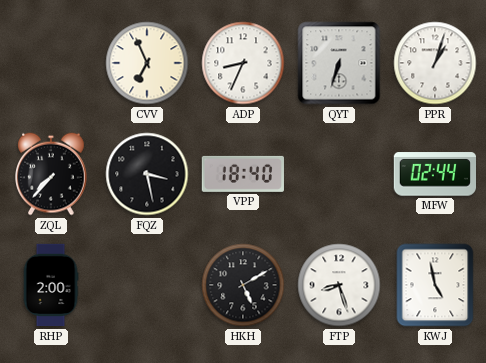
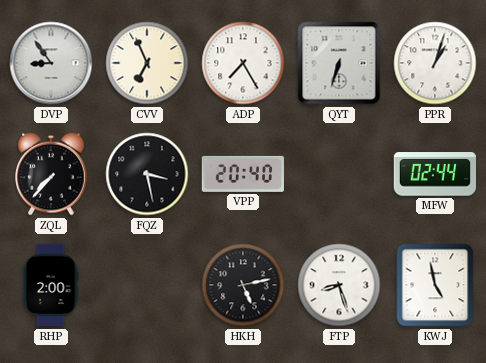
DVP: none -> 8:54 (51, 63)
ADP: 8:34 -> 7:25 (243, 63)
VPP: 18:40 -> 20:40 (243, 174)
HKH: 5:10 -> 5:13 (243, 285)
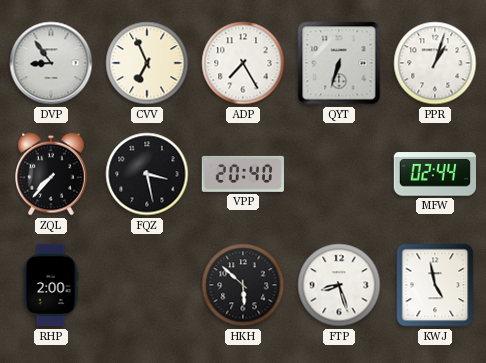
HKH: 5:13 -> 5:52 (243, 285)
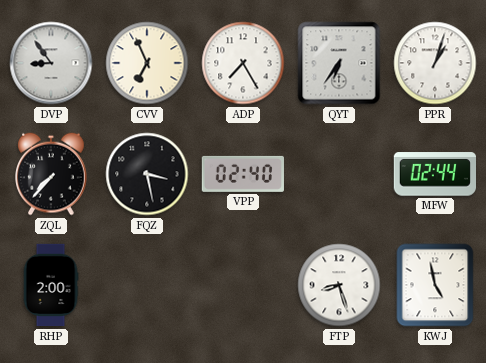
QYT: 6:33 -> 6:36 (339, 63)
VPP: 20:40 -> 02:40 (243, 174)
HKH: 5:52 -> none (243, 285)
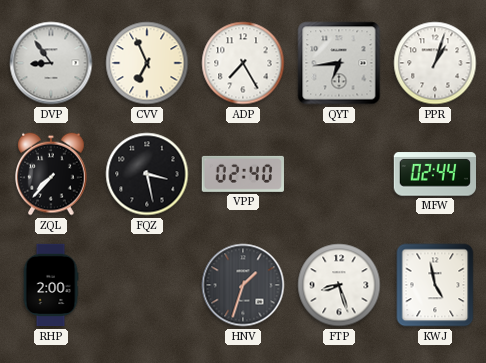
QYT: 6:36 -> 6:44 (339, 63)
HNV: none -> 1:33 (243, 285)
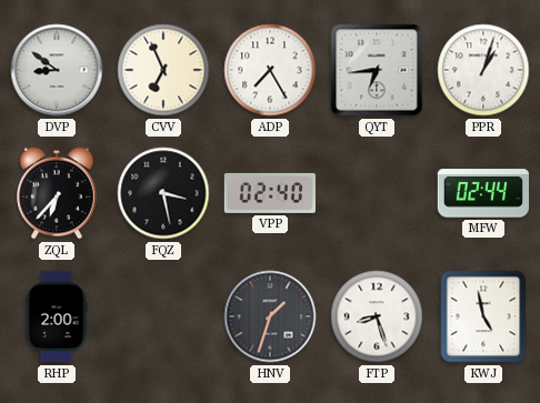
DVP: 8:54 -> 8:51 (57, 70)
ZQL: 7:37 -> 6:37 (57, 193)
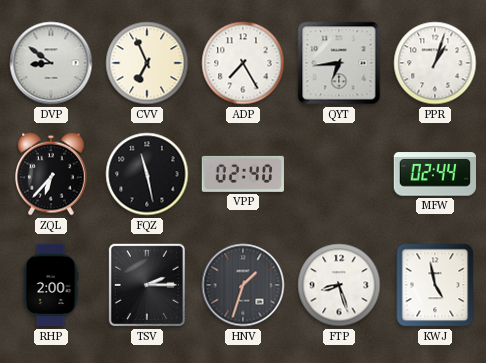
FQZ: 3:28 -> 11:28 (147, 174)
TSV: none -> 2:15 (147, 285)
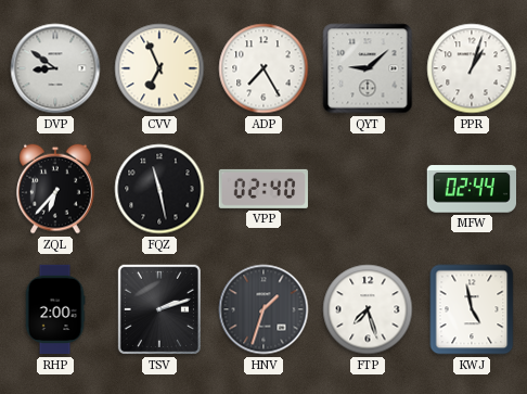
QYT: 6:44 -> 9:08 (368, 68)
TSV: 2:15 -> 2:12 (159, 309)
FTP: 8:27 -> 7:27 (368, 309)
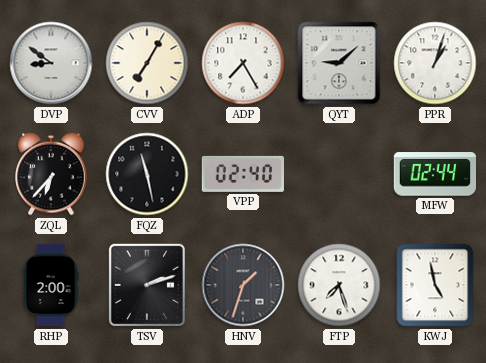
CVV: 6:56 -> 7:05 (147, 63)
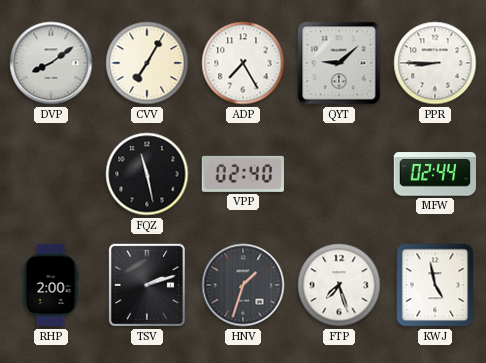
DVP: 8:51 -> 8:09 (51, 63)
PPR: 1:03 -> 8:45 (435, 63)
ZQL: 6:37 -> none (51, 174)
